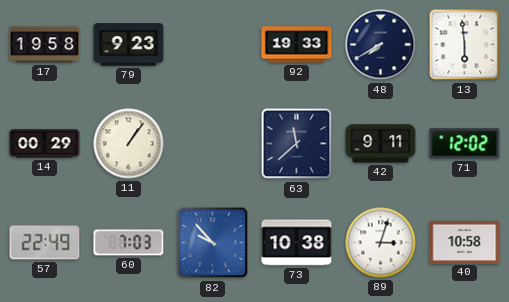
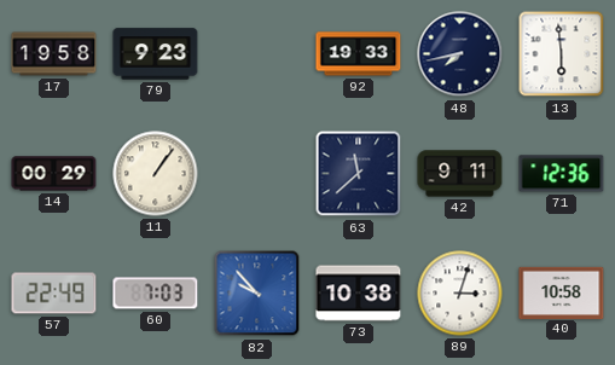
48: 7:40 -> 7:43 (460, 54)
71: 12:02 -> 12:36 (562, 174)
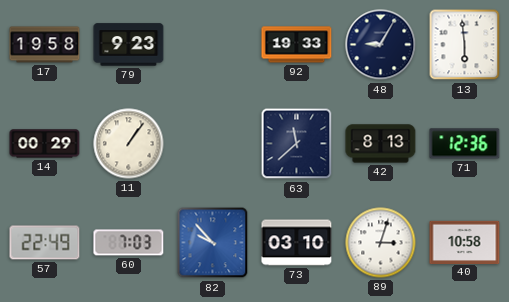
48: 7:43 -> 9:05 (381, 45)
42: 9:11 -> 8:13 (381, 144)
73: 10:38 -> 03:10 (297, 243)
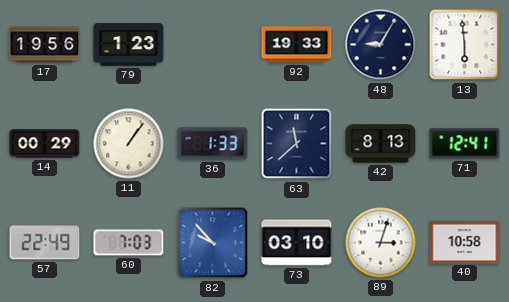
17: 19:58 -> 19:56 (45, 45)
79: 9:23 -> 1:23 (129, 45)
36: none -> 1:33 (213, 144)
71: 12:36 -> 12:41 (465, 144)
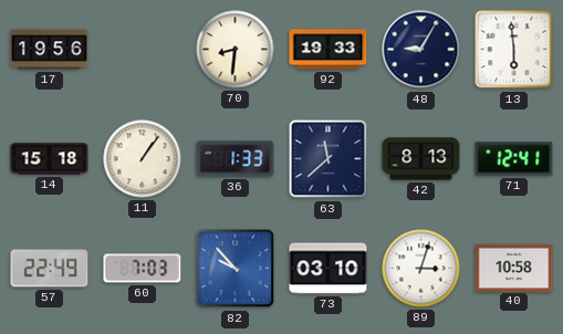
79: 1:23 -> none (129, 45)
70: none -> 8:31 (236, 50)
14: 00:29 -> 15:18 (50, 159)
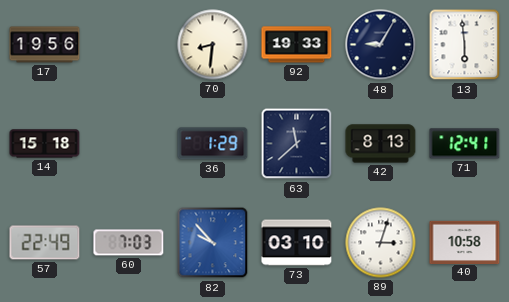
11: 1:06 -> none (143, 159)
36: 1:33 -> 1:29 (213, 144)
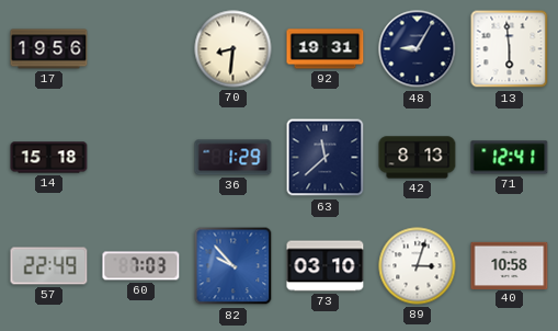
92: 19:33 -> 19:31 (326, 49)
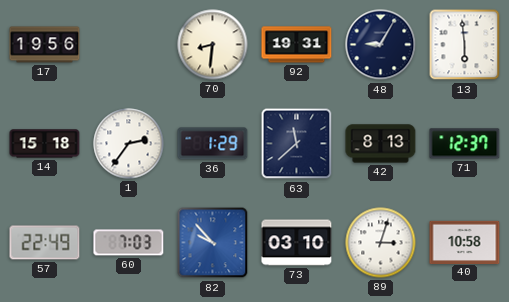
1: none -> 2:36 (129, 144)
71: 12:41 -> 12:37 (465, 144)
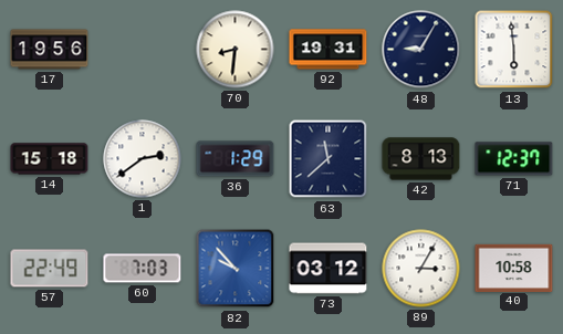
1: 2:36 -> 2:39 (143, 159)
73: 03:10 -> 03:12 (329, 269)
89: 3:03 -> 3:05 (421, 269)
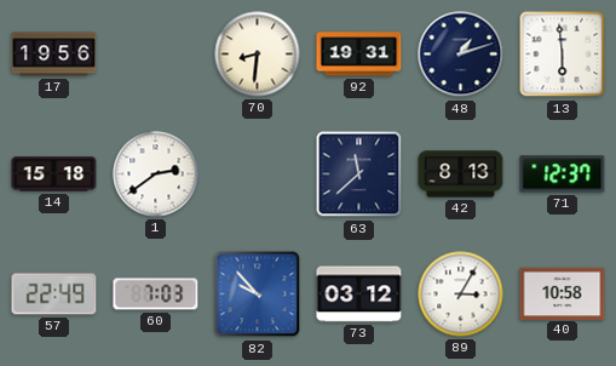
48: 9:05 -> 1:12 (461, 55)
36: 1:29 -> none (236, 159)
